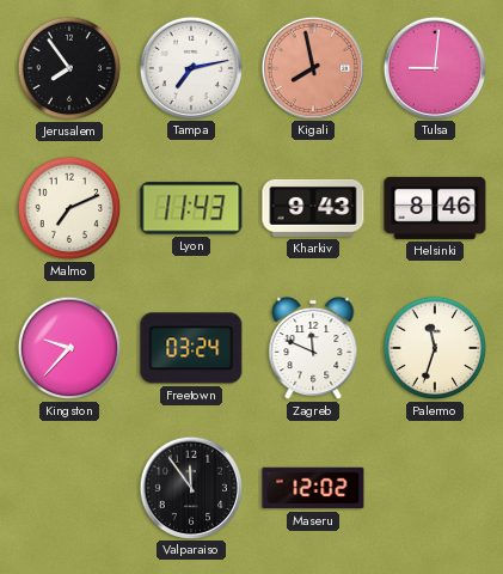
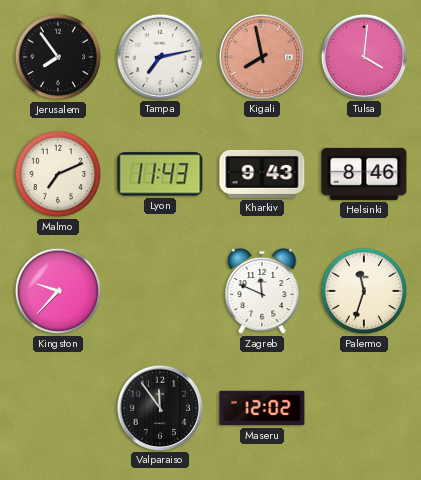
Tulsa: 9:01 -> 4:01 (363, 56)
Freetown: 03:24 -> none (191, 348)
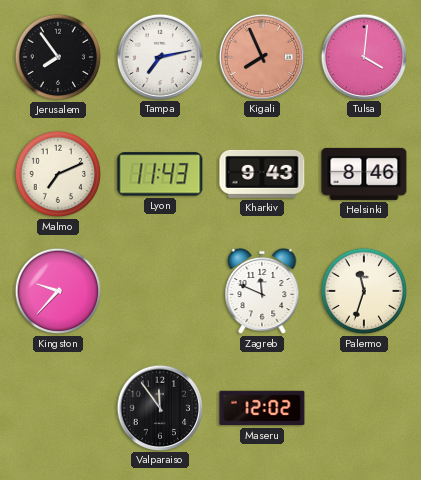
Kigali: 7:58 -> 7:56 (261, 56)
